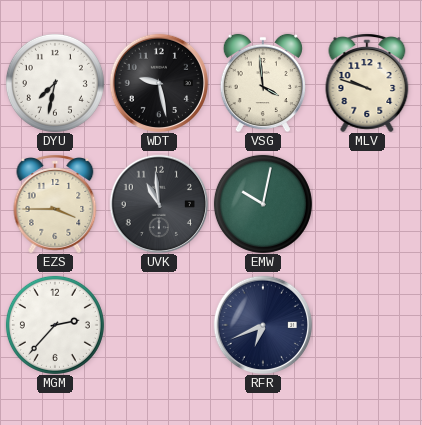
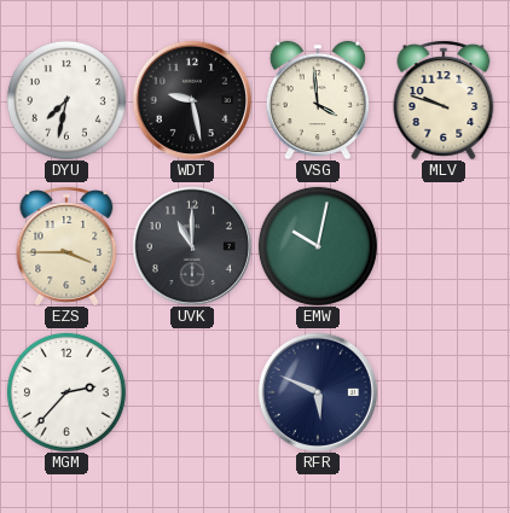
UVK: 10:59 -> 11:00 (191, 245)
RFR: 6:41 -> 5:49 (317, 391)
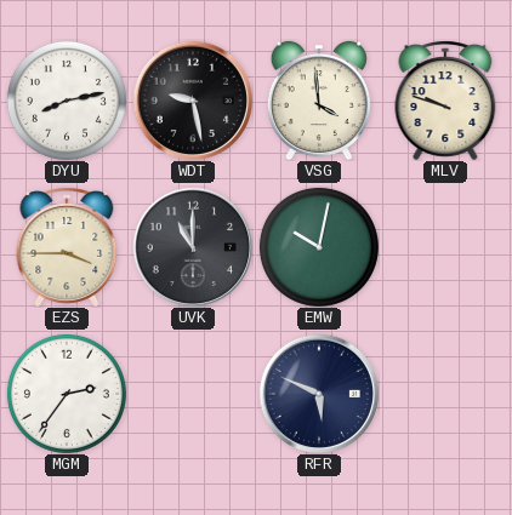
DYU: 7:32 -> 8:13 (67, 101)
MGM: 2:37 -> 2:36 (67, 394)
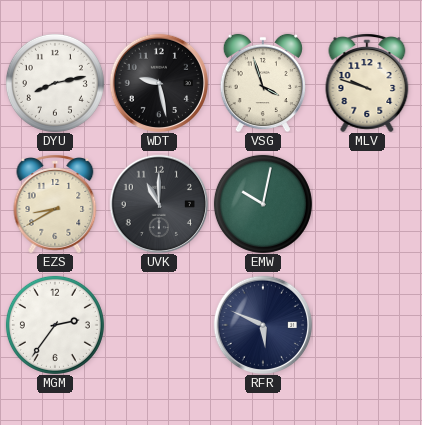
VSG: 3:59 -> 3:57 (263, 83)
EZS: 3:45 -> 8:40 (55, 204)
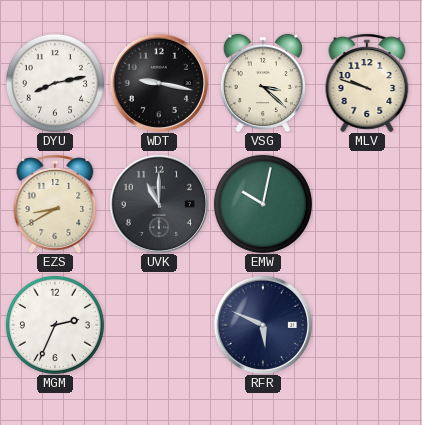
WDT: 9:28 -> 9:17 (158, 82)
VSG: 3:57 -> 3:22 (263, 83)
MGM: 2:36 -> 2:34 (55, 325)
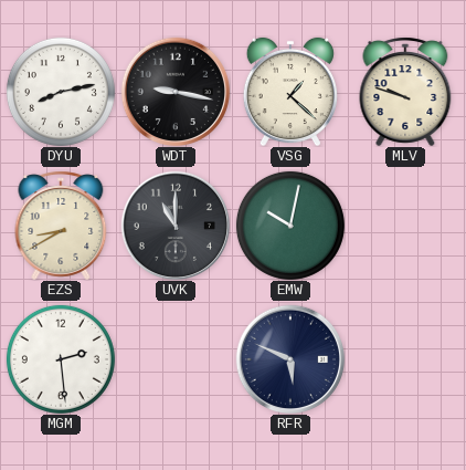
VSG: 3:22 -> 1:22 (290, 92)
MGM: 2:34 -> 2:29 (61, 359)
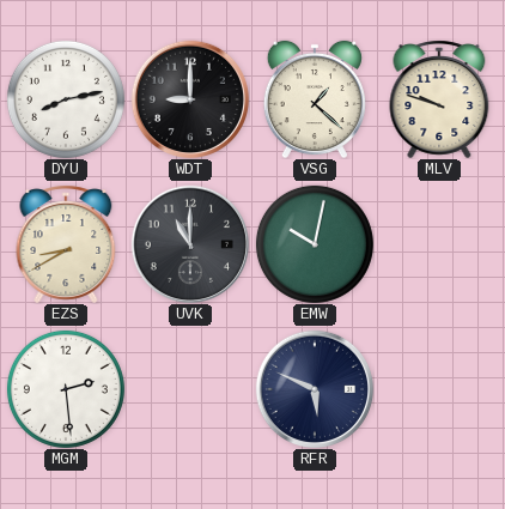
WDT: 9:17 -> 9:00 (189, 98)
